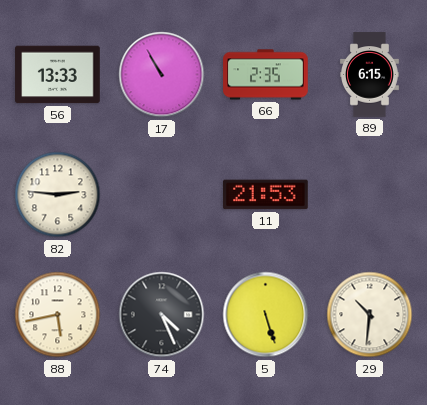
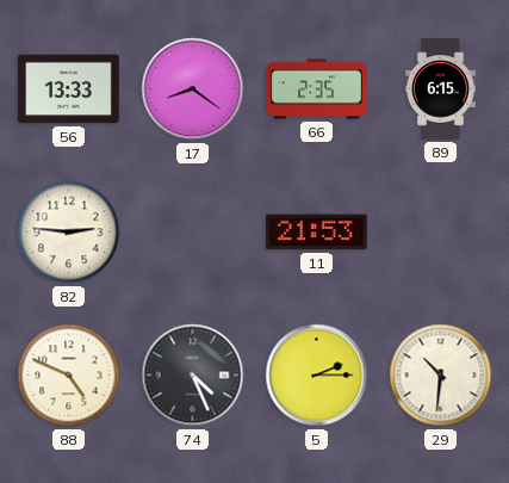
17: 10:55 -> 8:21 (193, 89)
88: 5:43 -> 4:49 (69, 376)
5: 5:27 -> 2:15 (317, 376)
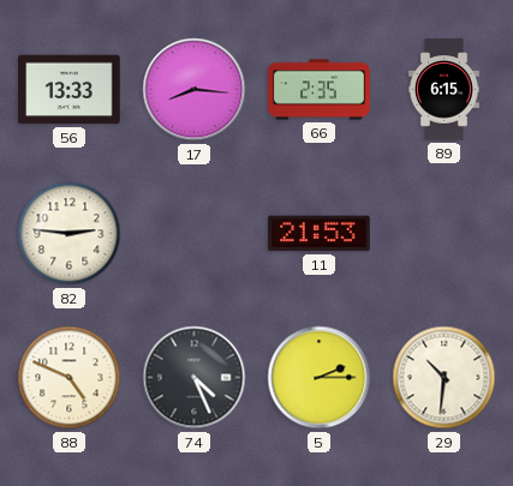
17: 8:21 -> 8:16 (195, 90)
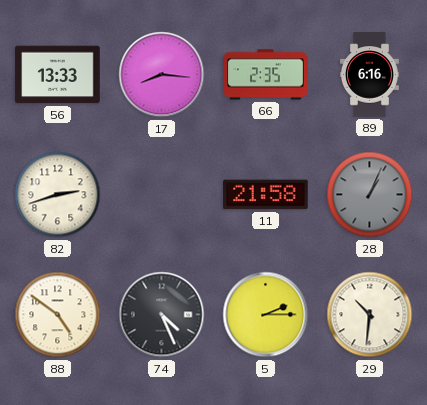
89: 6:15 -> 6:16 (370, 75)
82: 2:46 -> 2:42 (58, 195)
11: 21:53 -> 21:58 (266, 195)
28: none -> 1:04 (370, 195)
88: 4:49 -> 4:51 (58, 315)
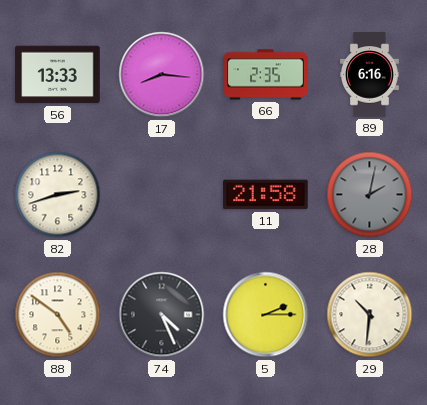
28: 1:04 -> 2:02 (370, 195)
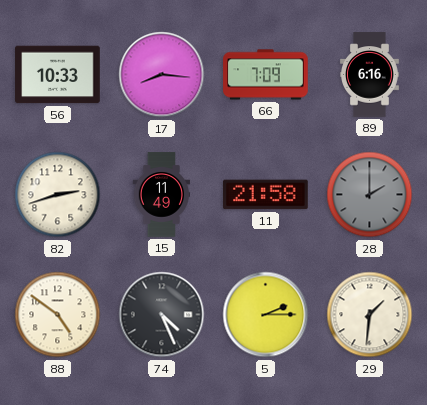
56: 13:33 -> 10:33 (58, 75)
66: 2:35 -> 7:09 (266, 75)
15: none -> 11:49 (162, 195)
28: 2:02 -> 2:00 (370, 195)
29: 10:31 -> 1:31 (370, 315)
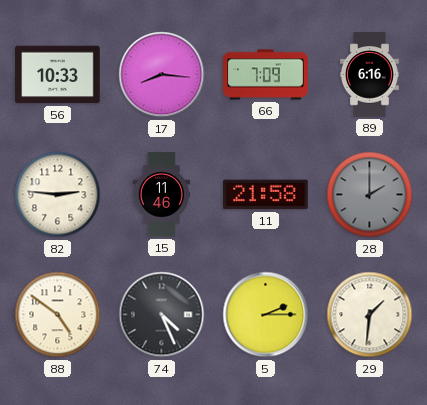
82: 2:42 -> 2:46 (58, 195)
15: 11:49 -> 11:46 (162, 195)
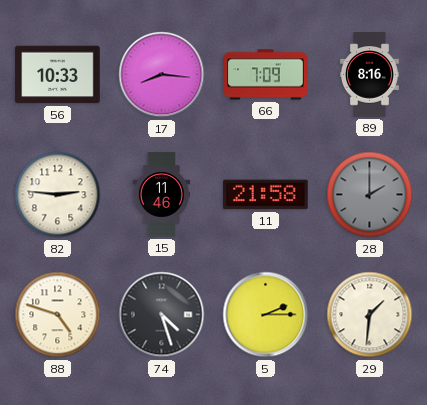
89: 6:16 -> 8:16 (370, 75)
88: 4:51 -> 4:48 (58, 315)
74: 4:26 -> 4:27 (162, 315)
